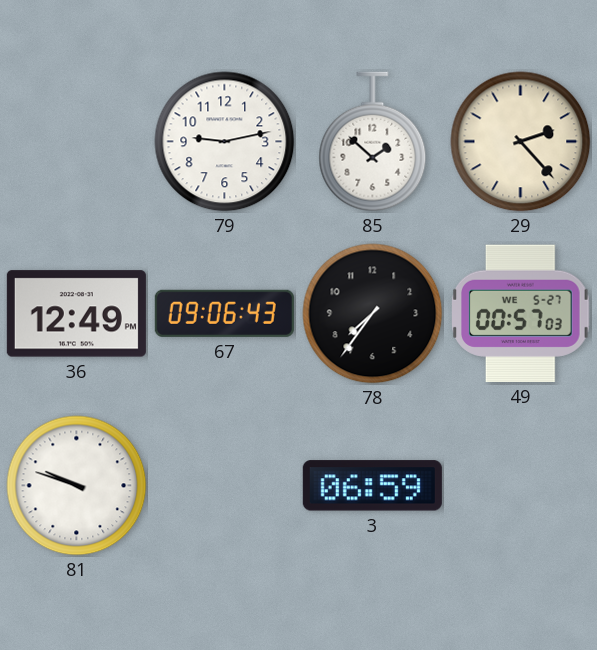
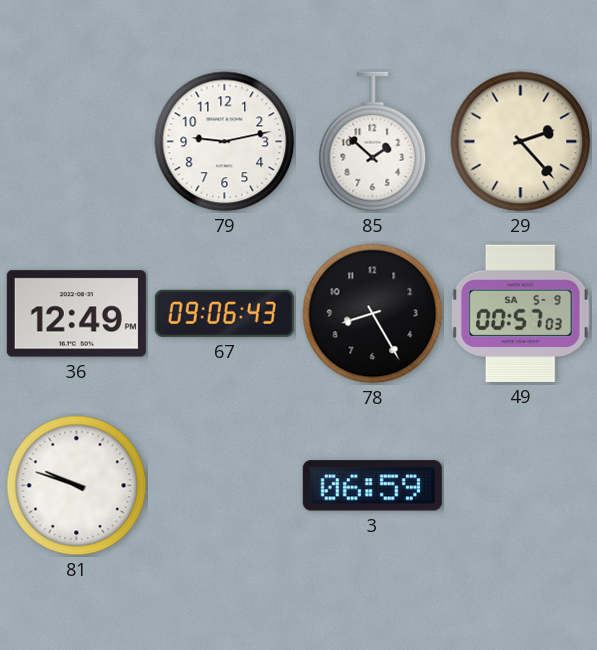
78: 7:36 -> 8:25 (373, 314)
49 date: WE 5-27 -> SA 5-9 (521, 313)
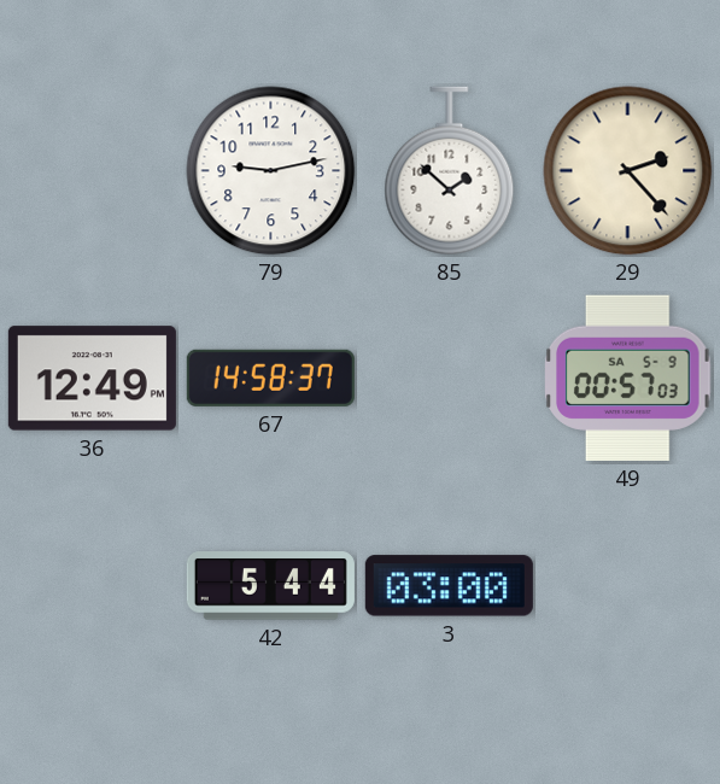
67: 09:06 -> 14:58 (270, 378)
78: 8:25 -> none (373, 314)
81: 9:48 -> none (77, 486)
42: none -> 5:44 (270, 586)
3: 06:59 -> 03:00 (449, 586)
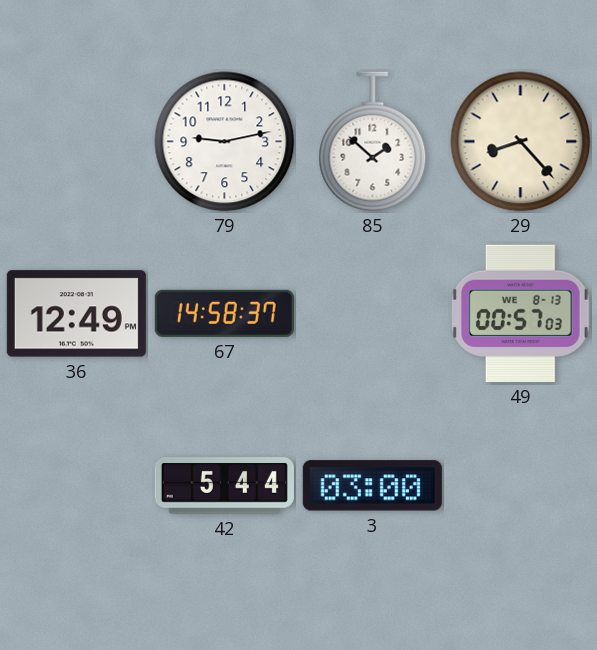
29: 2:23 -> 8:23 (521, 142)
49 date: SA 5-9 -> WE 8-13 (521, 313)
